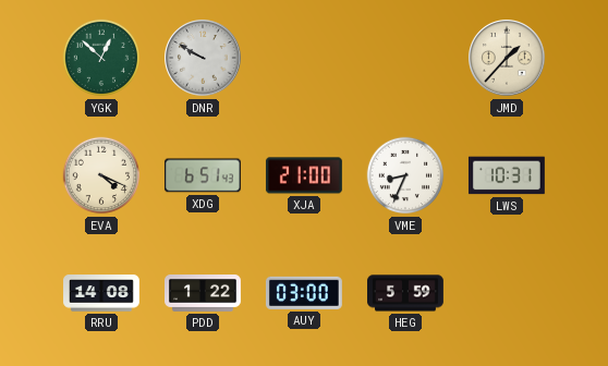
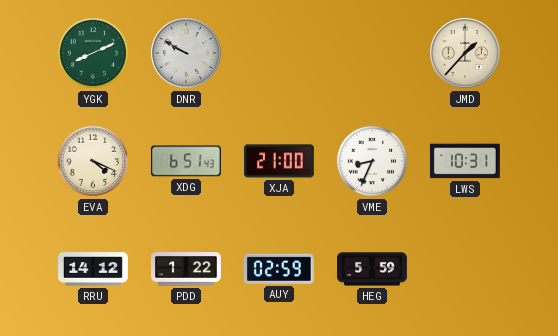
YGK: 12:52 -> 8:11 (93, 53)
RRU: 14:08 -> 14:12 (94, 269)
AUY: 03:00 -> 02:59 (279, 269)
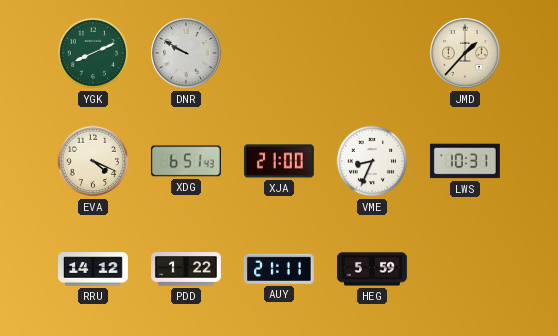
AUY: 02:59 -> 21:11 (279, 269)
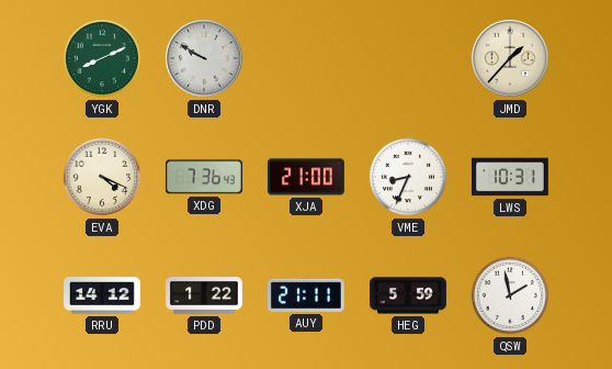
XDG: 6:51 -> 7:36 (204, 177)
QSW: none -> 1:58 (510, 295)
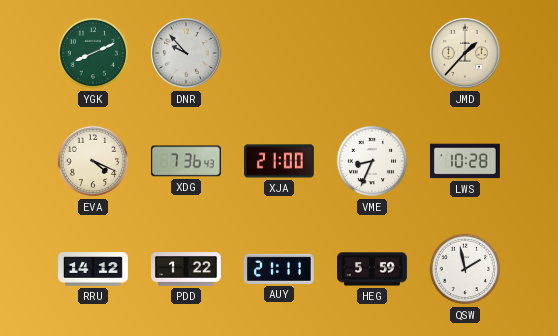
DNR: 9:50 -> 9:53 (186, 53)
LWS: 10:31 -> 10:28 (465, 161)
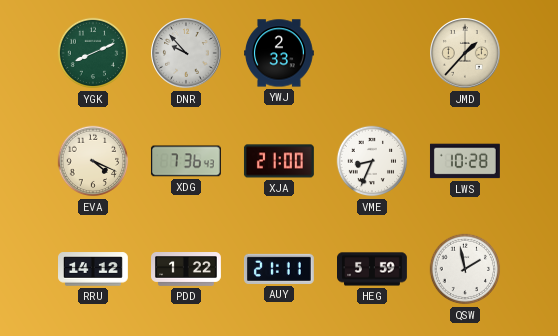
YWJ: none -> 2:33 (280, 53)
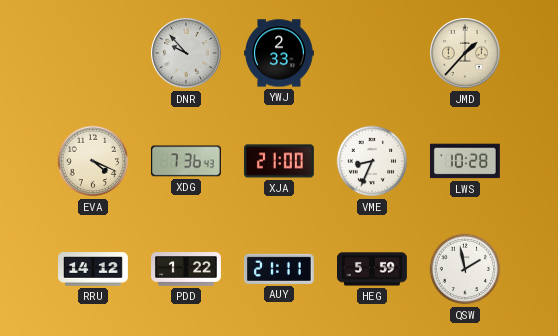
YGK: 8:11 -> none (93, 53)
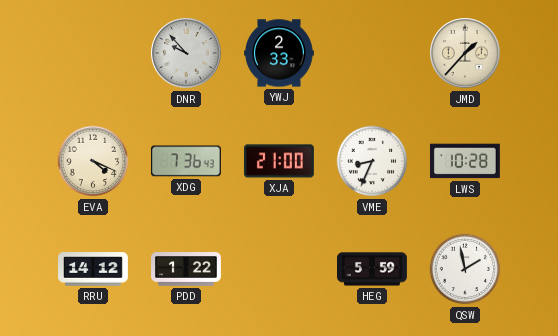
AUY: 21:11 -> none (279, 269)
